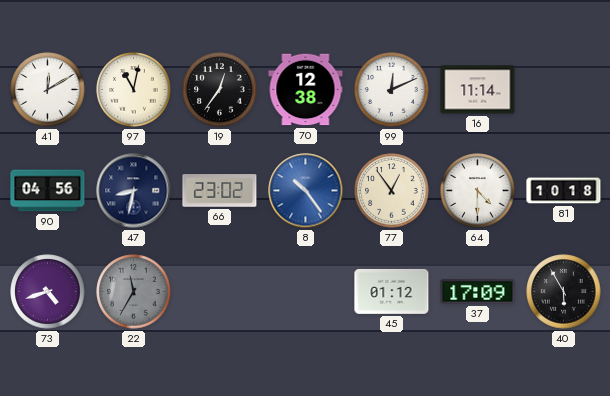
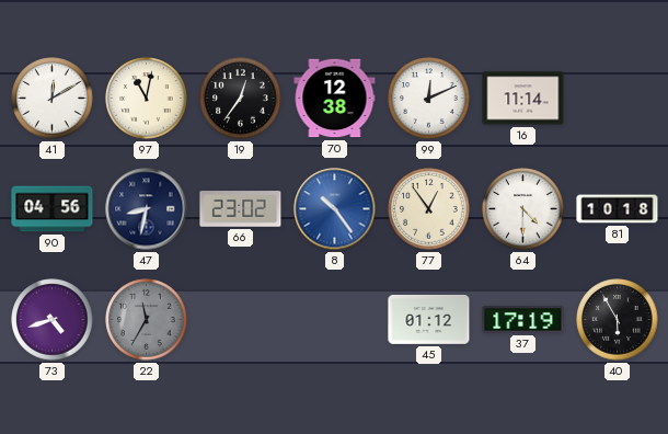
37: 17:09 -> 17:19 (523, 320)
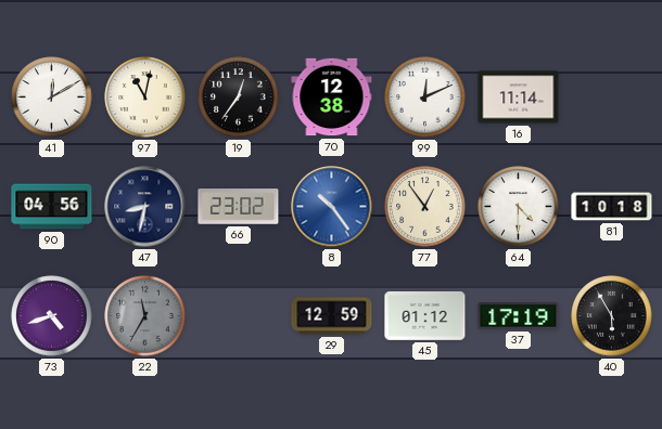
29: none -> 12:59 (332, 316)
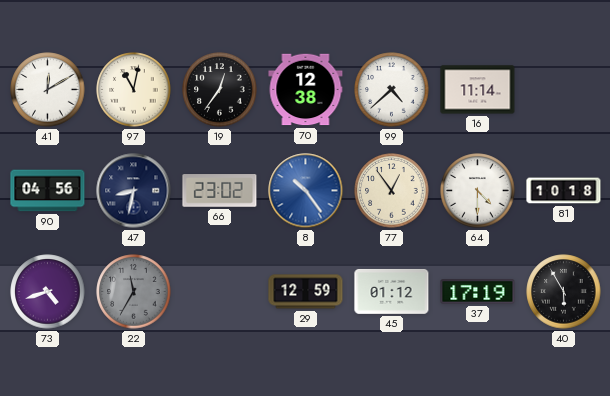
99: 12:11 -> 4:38 (392, 90)
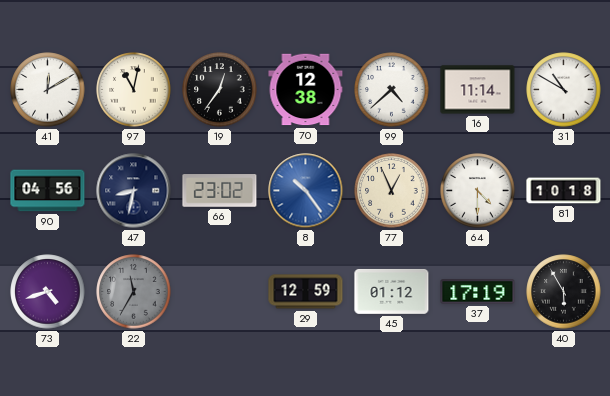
31: none -> 10:50 (564, 90)
77: 12:54 -> 12:56 (392, 191)
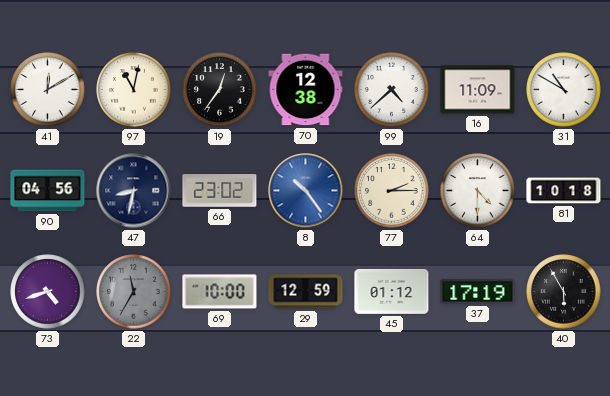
16: 11:14 -> 11:09 (478, 90)
77: 12:56 -> 2:15 (392, 191)
69: none -> 10:00 (220, 292)
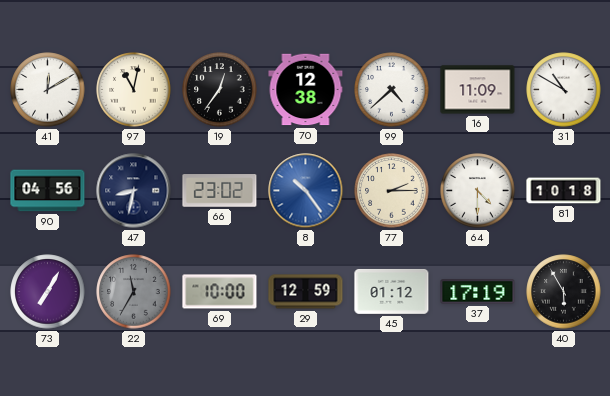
73: 4:42 -> 7:05 (48, 292)
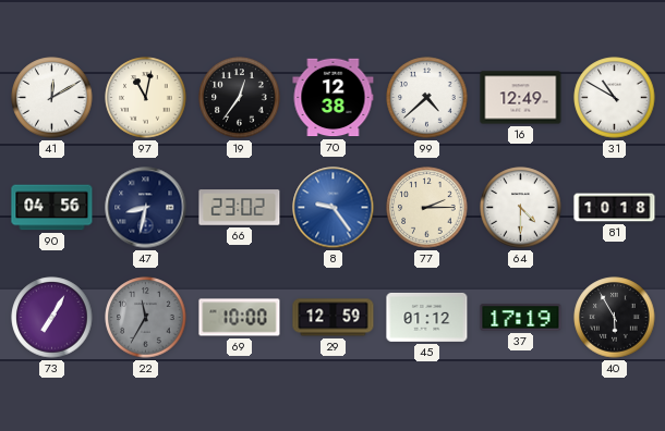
16: 11:09 -> 12:49 (521, 98)
8: 10:24 -> 9:24 (334, 208)
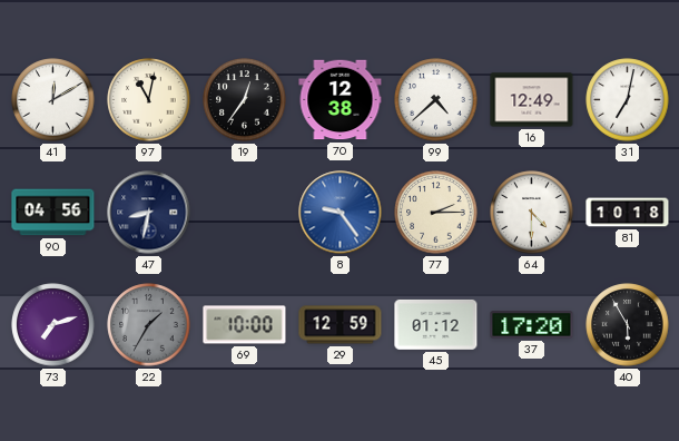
31: 10:50 -> 7:02 (628, 100)
66: 23:02 -> none (240, 208)
73: 7:05 -> 7:12 (53, 325)
22: 11:35 -> 1:35 (149, 325)
37: 17:19 -> 17:20 (532, 325)
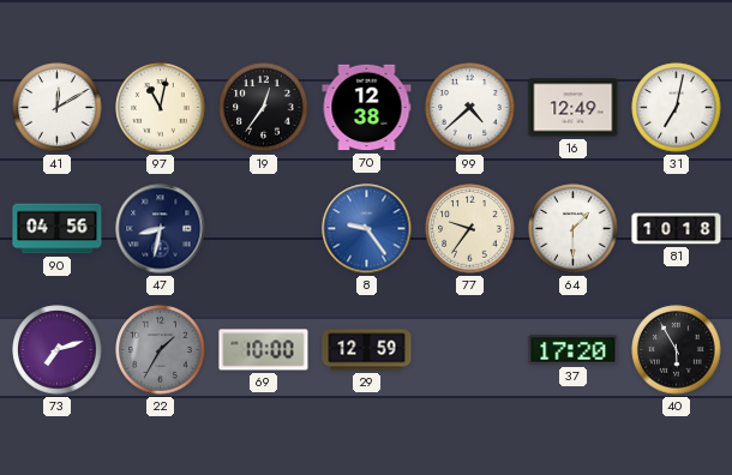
77: 2:15 -> 9:36 (470, 229)
64: 4:30 -> 1:30 (574, 229)
45: 01:12 -> none (436, 324)
